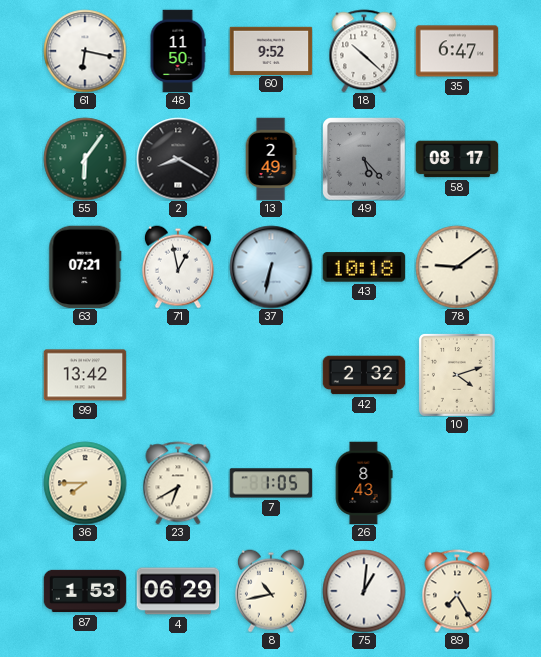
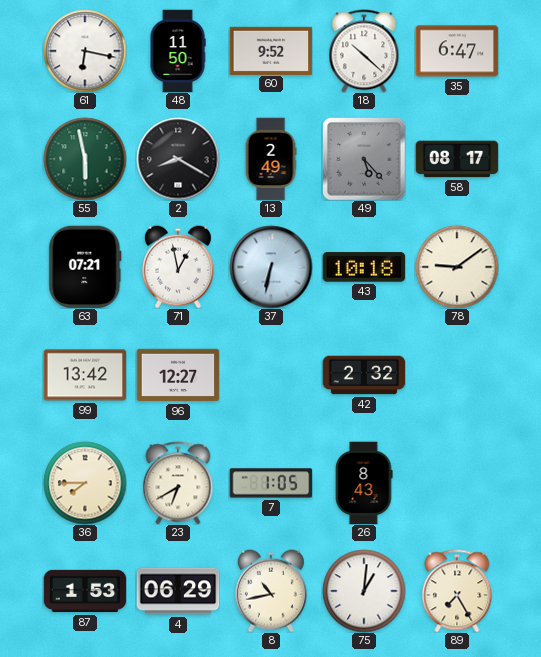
55: 6:06 -> 5:58 (85, 159)
96: none -> 12:27 (178, 375)
10: 4:12 -> none (457, 375)
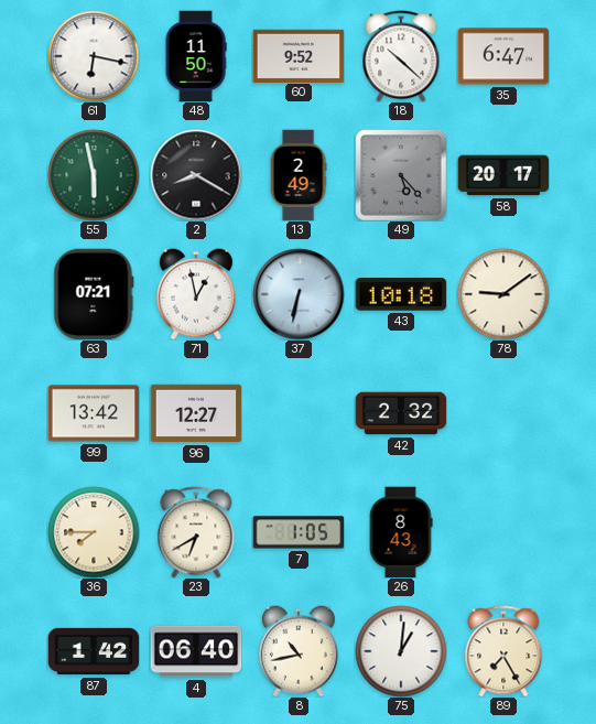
58: 08:17 -> 20:17 (503, 175)
87: 1:53 -> 1:42 (94, 651)
4: 06:29 -> 06:40 (196, 651)
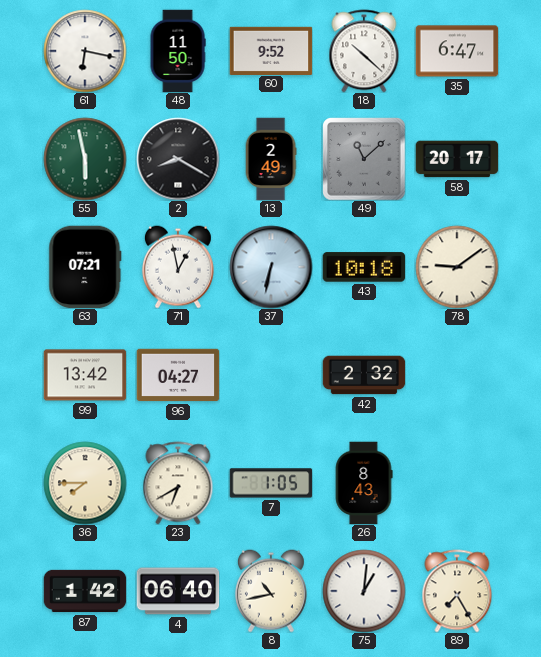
49: 5:23 -> 11:08 (364, 159)
96: 12:27 -> 04:27 (178, 375)
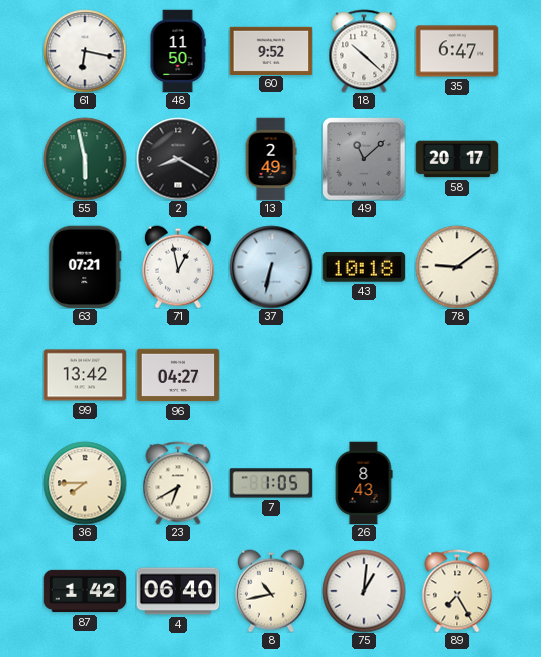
42: 2:32 -> none (364, 375)
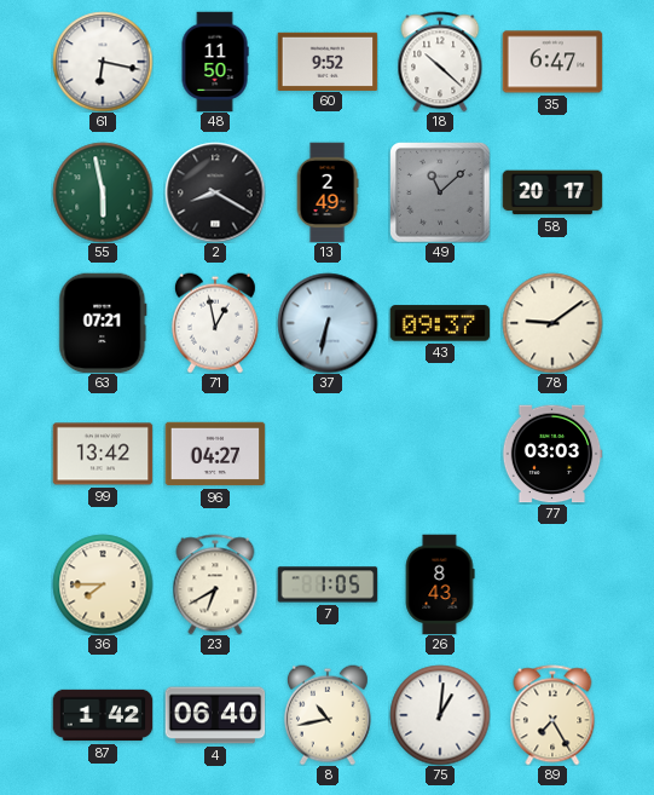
43: 10:18 -> 09:37 (440, 323)
77: none -> 03:03 (552, 454)
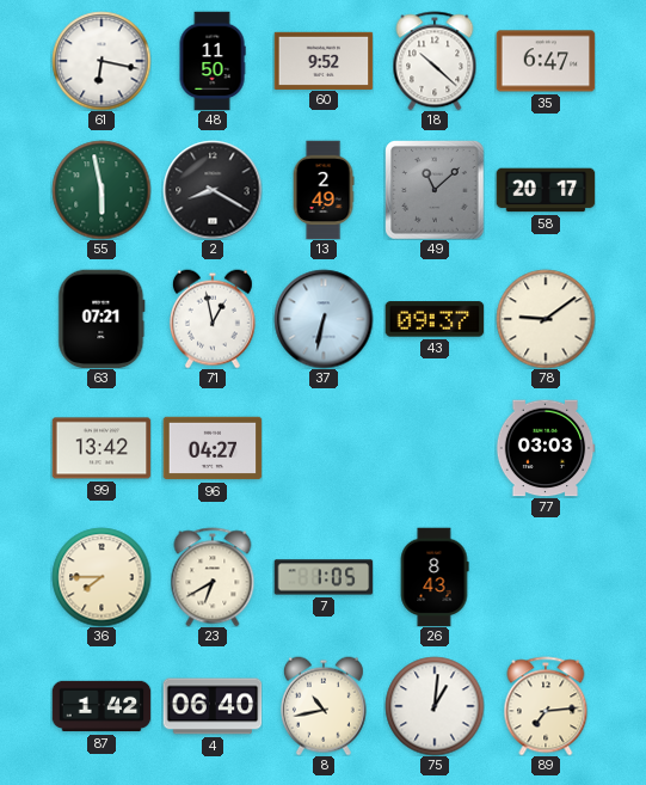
89: 7:25 -> 7:14 (546, 706)
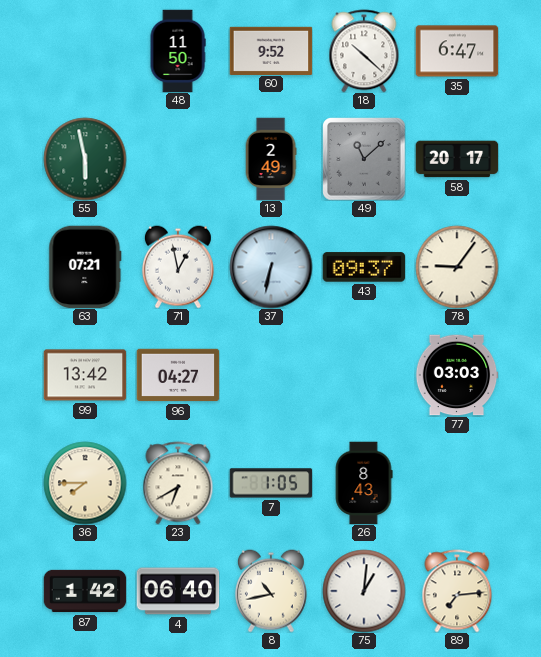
61: 6:17 -> none (101, 61)
2: 8:20 -> none (213, 190)
78: 9:09 -> 9:06 (457, 267)
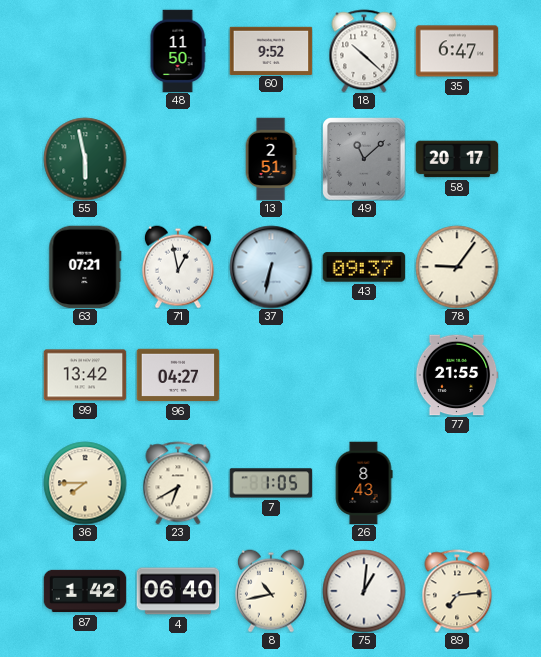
13: 2:49 -> 2:51 (271, 159)
77: 03:03 -> 21:55 (457, 375)
